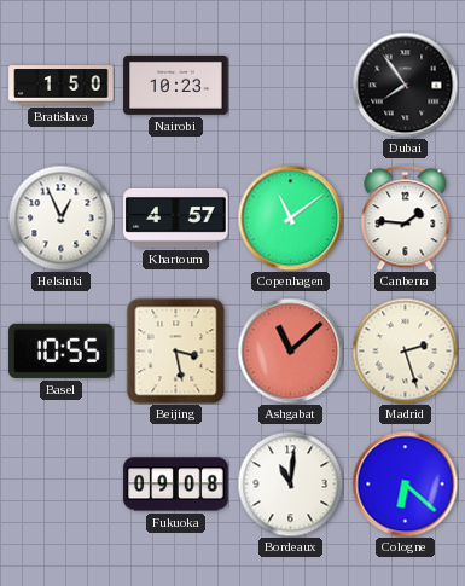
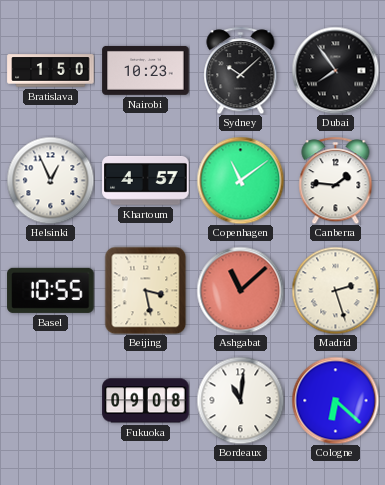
Sydney: none -> 10:08 (241, 70)
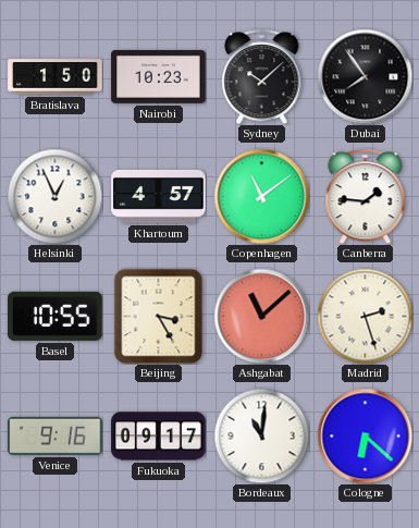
Beijing: 3:28 -> 3:25 (159, 316)
Venice: none -> 9:16 (56, 435)
Fukuoka: 09:08 -> 09:17 (159, 437)
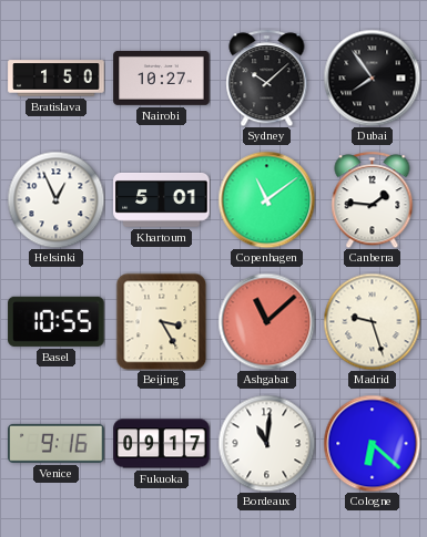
Nairobi: 10:23 -> 10:27 (162, 78)
Khartoum: 4:57 -> 5:01 (162, 200)
Madrid: 2:27 -> 9:27 (372, 321)
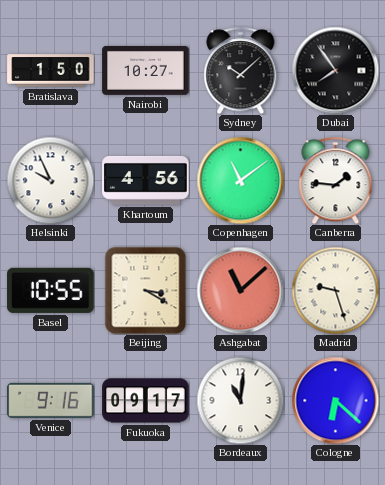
Helsinki: 12:56 -> 9:56 (50, 180)
Khartoum: 5:01 -> 4:56 (146, 181)
Beijing: 3:25 -> 3:20 (146, 290)
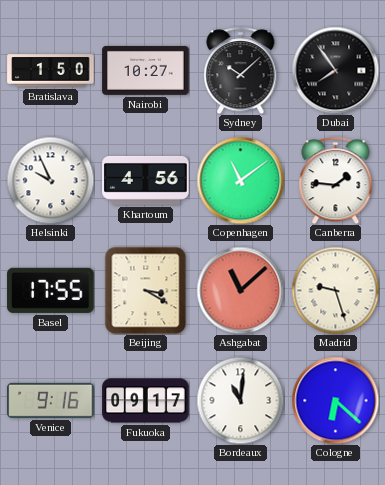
Basel: 10:55 -> 17:55 (51, 290)
